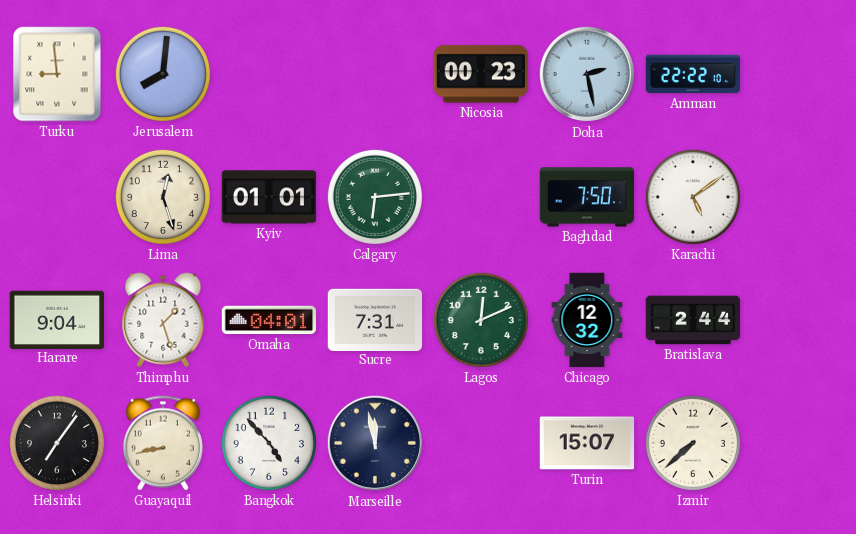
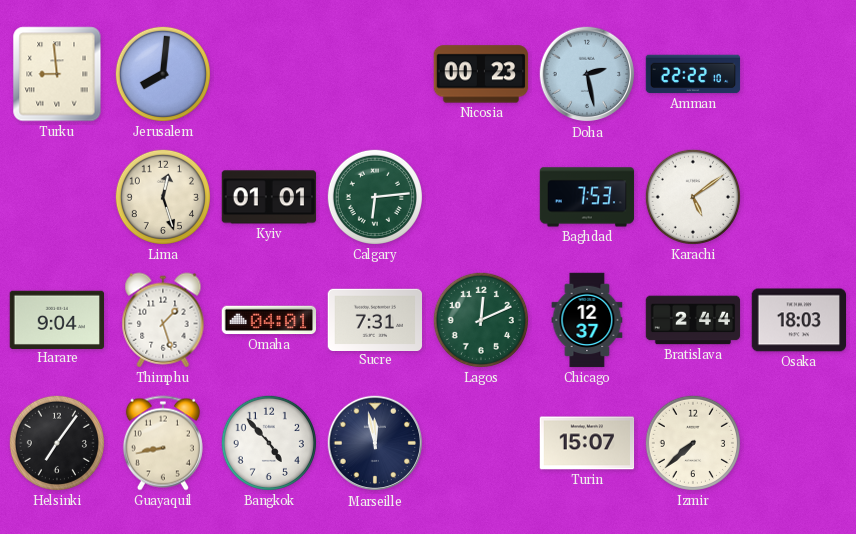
Baghdad: 7:50 -> 7:53 (587, 197)
Chicago: 12:32 -> 12:37 (587, 320)
Osaka: none -> 18:03 (799, 320)
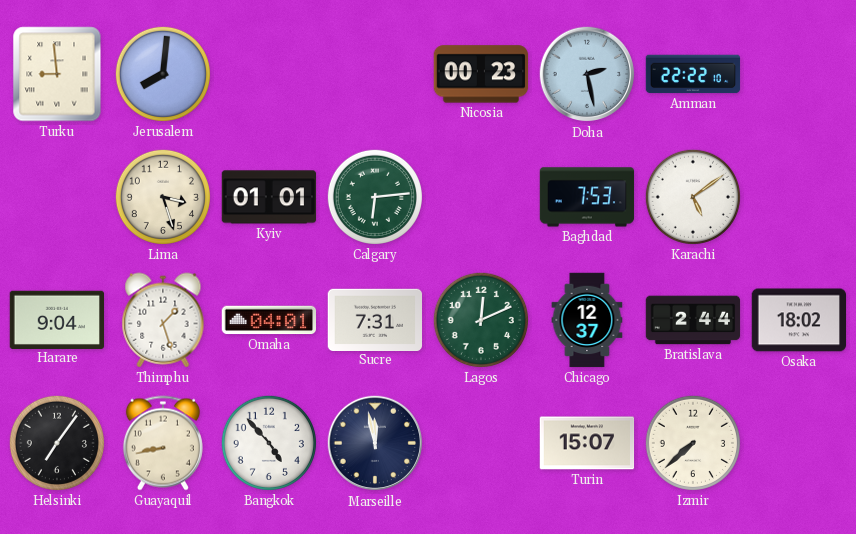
Lima: 12:27 -> 3:27 (163, 197)
Osaka: 18:03 -> 18:02 (799, 320)
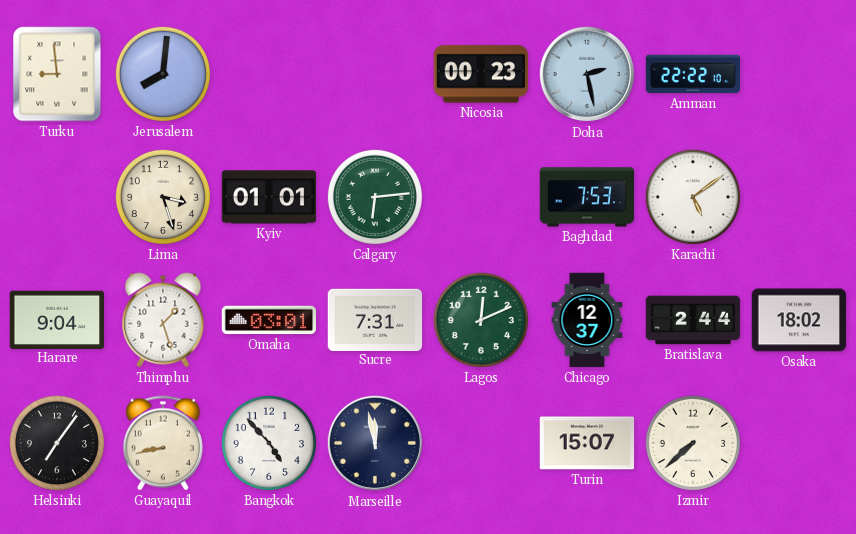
Omaha: 04:01 -> 03:01 (269, 320)
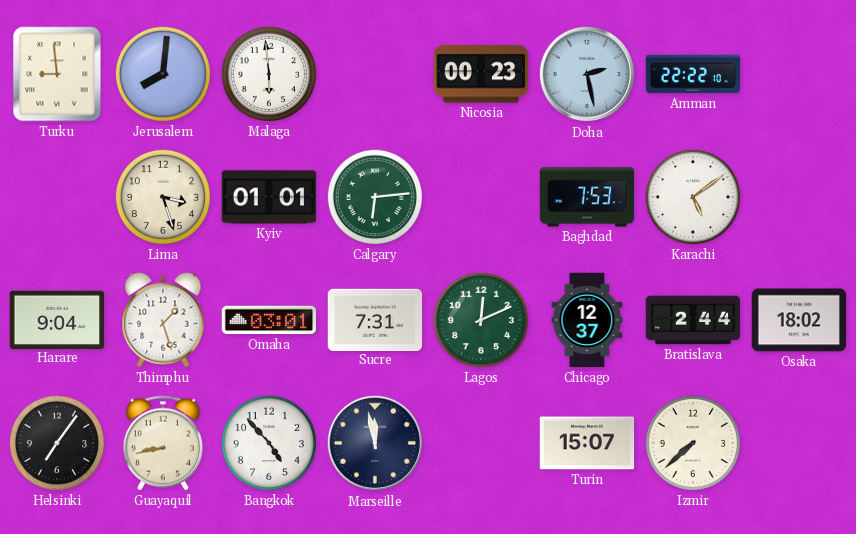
Malaga: none -> 5:59 (269, 74)
